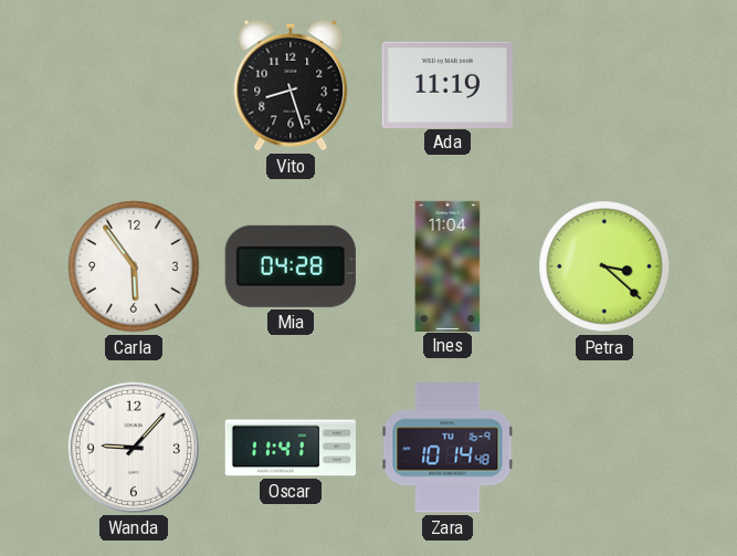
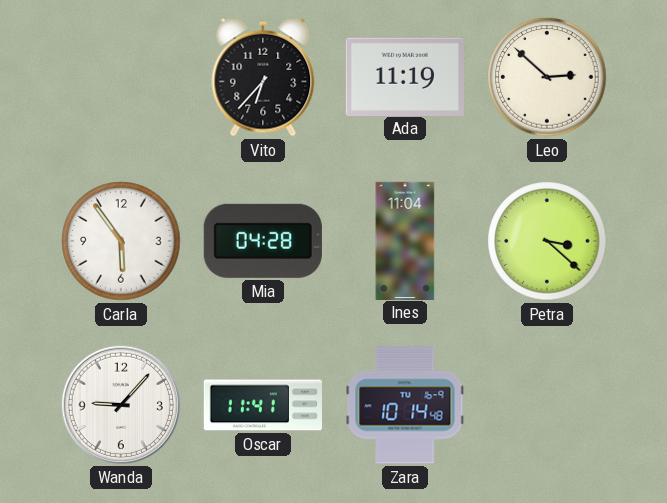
Vito: 8:27 -> 6:37 (263, 77)
Leo: none -> 2:52 (547, 77)
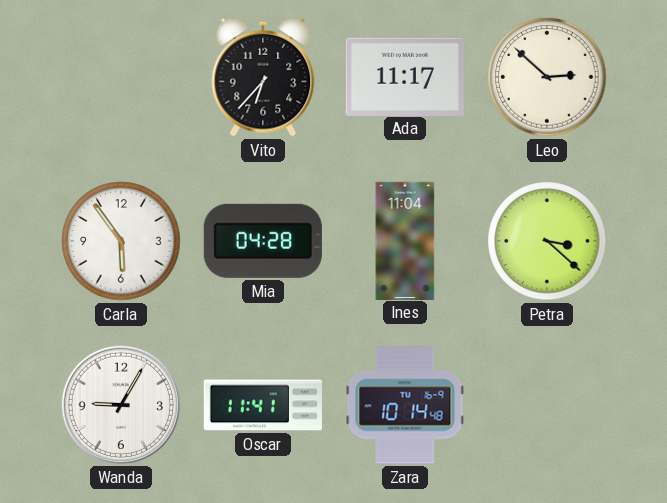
Ada: 11:19 -> 11:17 (405, 76)
Wanda: 9:07 -> 9:05 (121, 405)
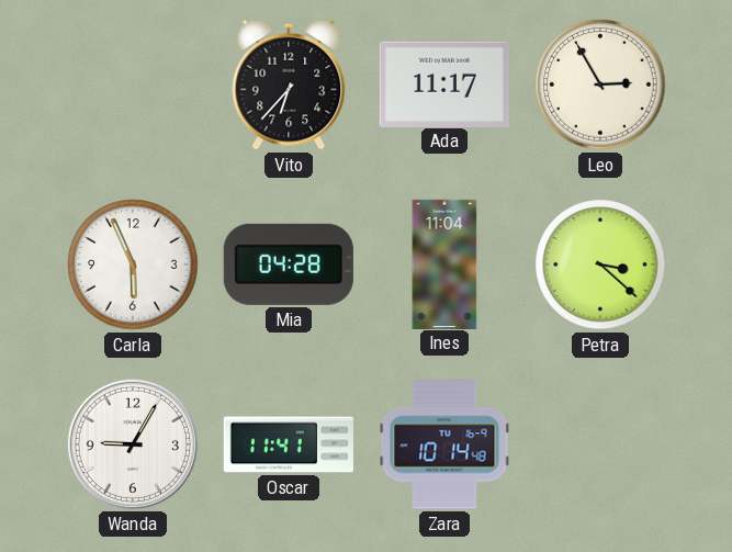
Leo: 2:52 -> 2:55 (600, 85)
Carla: 5:54 -> 5:56 (133, 264)
